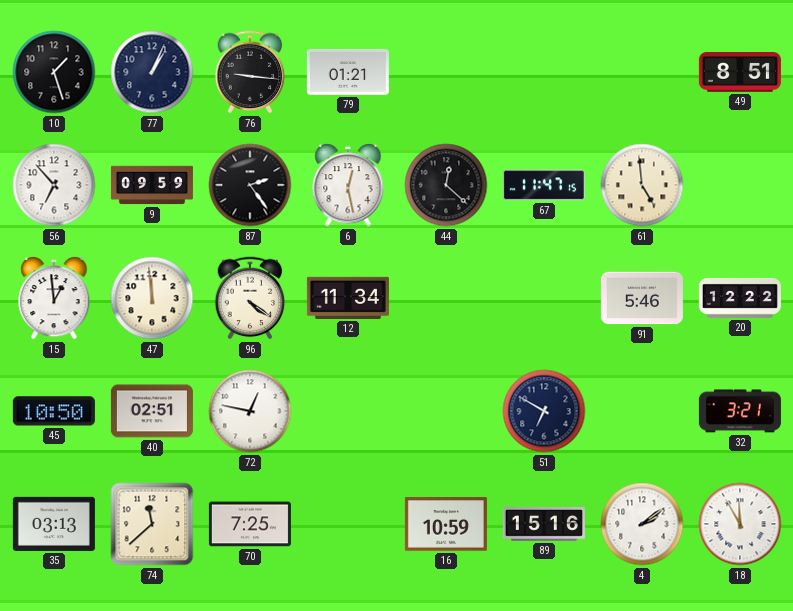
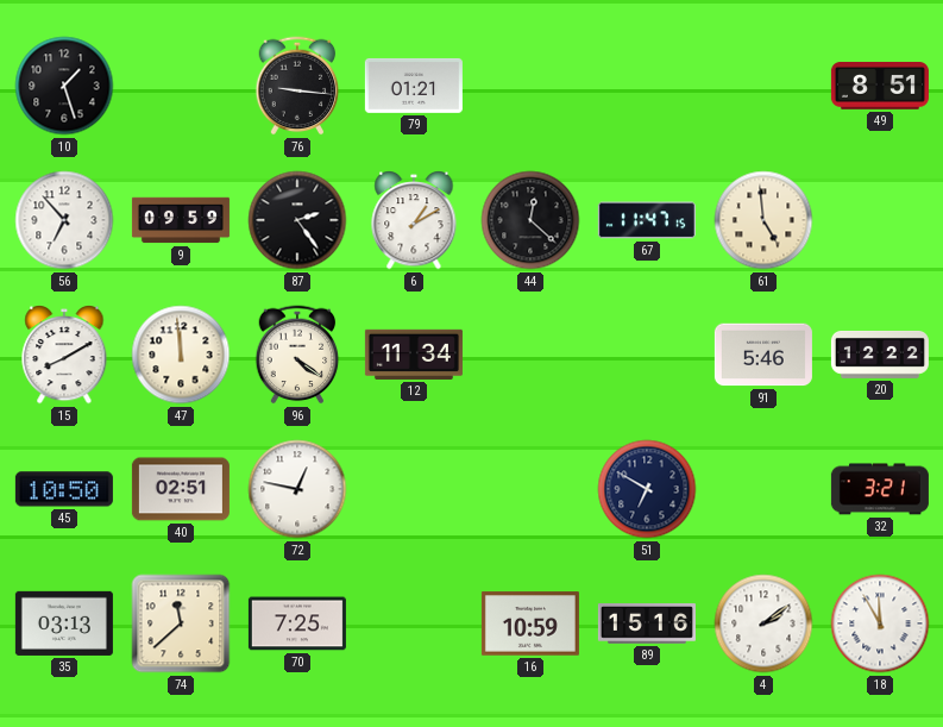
77: 1:04 -> none (152, 72)
6: 12:28 -> 1:10 (414, 221)
15: 12:59 -> 8:10 (64, 356)
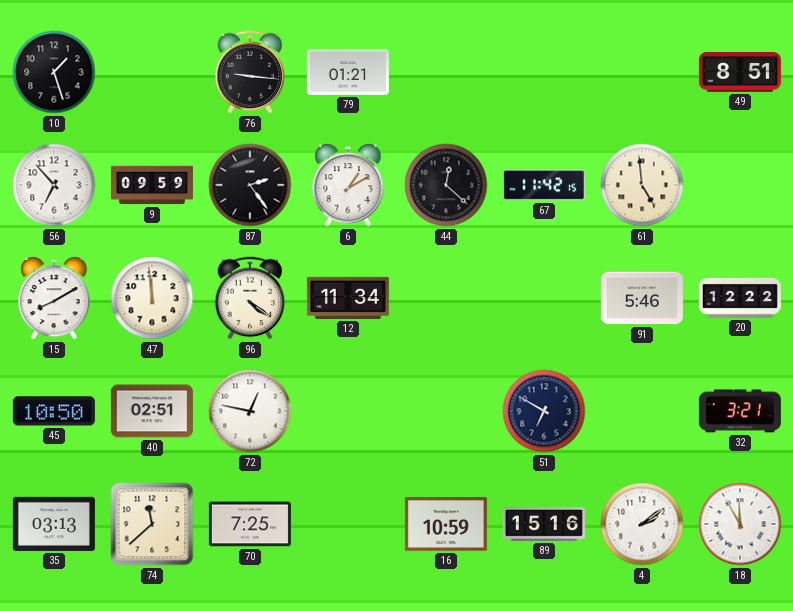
67: 11:47 -> 11:42 (544, 185)
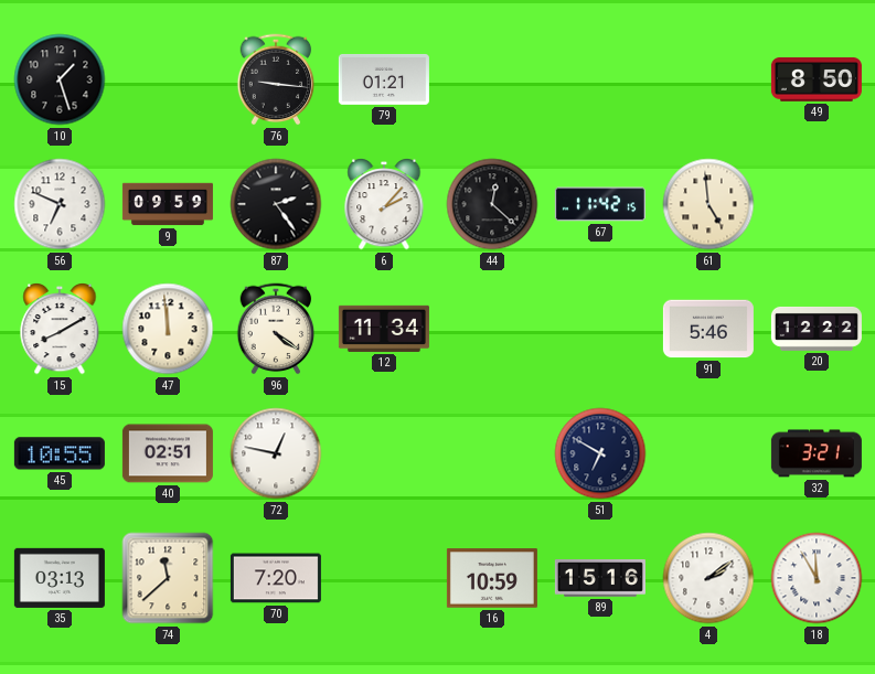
49: 8:51 -> 8:50 (817, 81)
56: 6:53 -> 6:49 (60, 204)
6: 1:10 -> 2:07 (384, 205)
45: 10:50 -> 10:55 (60, 453)
70: 7:25 -> 7:20 (276, 578)
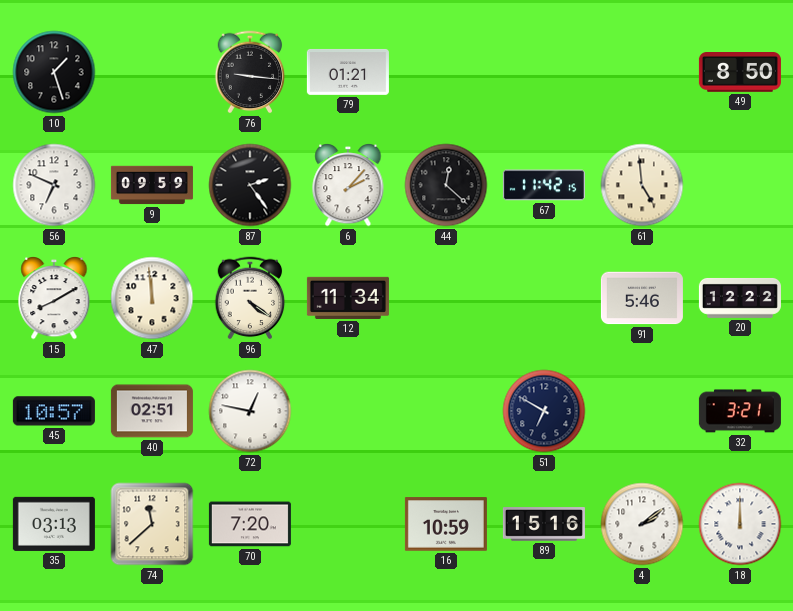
45: 10:55 -> 10:57 (54, 411)
18: 11:55 -> 12:00 (740, 524)
